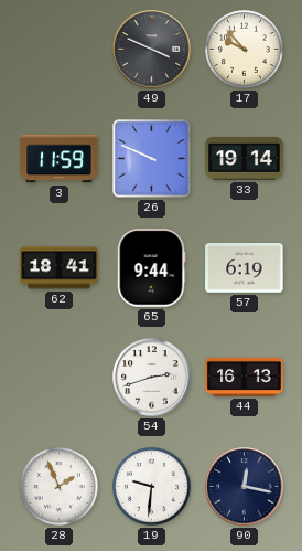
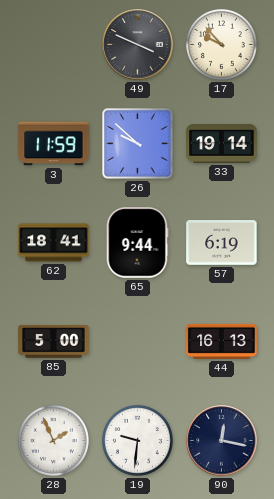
26: 9:49 -> 9:52 (138, 144)
85: none -> 5:00 (54, 342)
54: 2:42 -> none (152, 378)
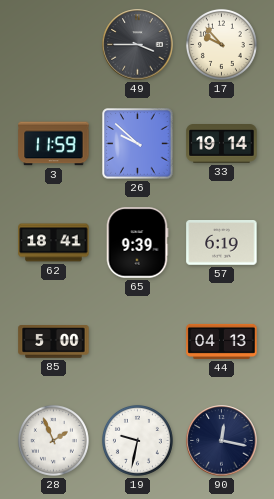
49: 3:49 -> 3:45 (138, 45)
65: 9:44 -> 9:39 (137, 243)
44: 16:13 -> 04:13 (222, 341)
19: 9:31 -> 9:32 (137, 440)
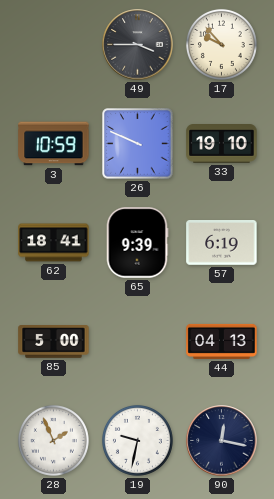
3: 11:59 -> 10:59 (54, 144)
26: 9:52 -> 9:49 (138, 144)
33: 19:14 -> 19:10 (222, 144)
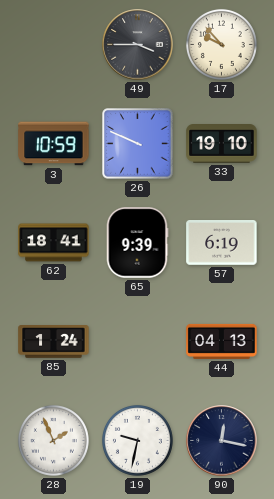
85: 5:00 -> 1:24 (54, 342)
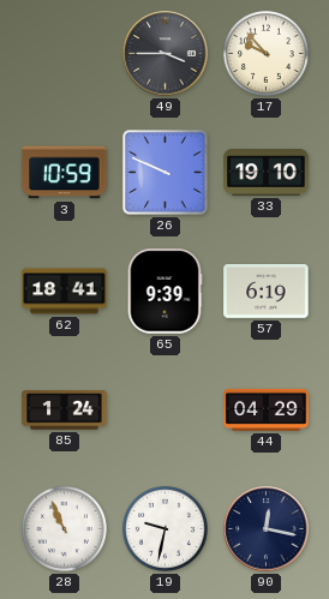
44: 04:13 -> 04:29 (267, 409)
28: 1:56 -> 10:56 (64, 528)
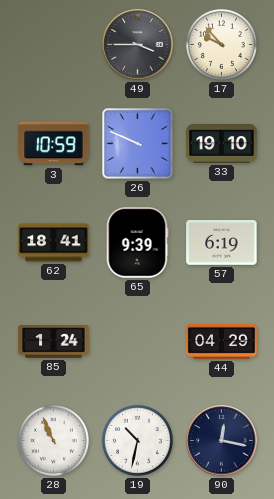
19: 9:32 -> 10:32 (137, 440)
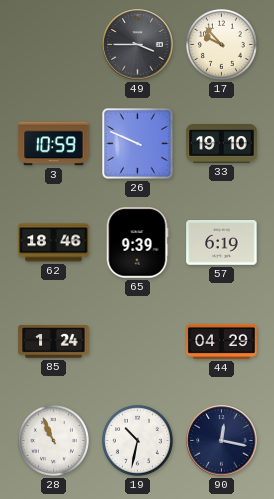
62: 18:41 -> 18:46 (54, 243)
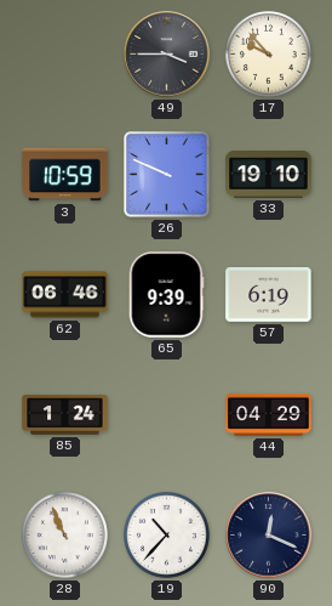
62: 18:46 -> 06:46 (65, 295)
19: 10:32 -> 10:37 (166, 534)
90: 12:17 -> 12:19 (269, 536)
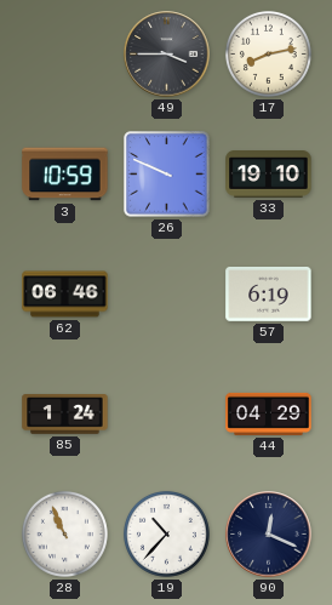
17: 9:53 -> 8:13 (268, 53)
65: 9:39 -> none (166, 295)
